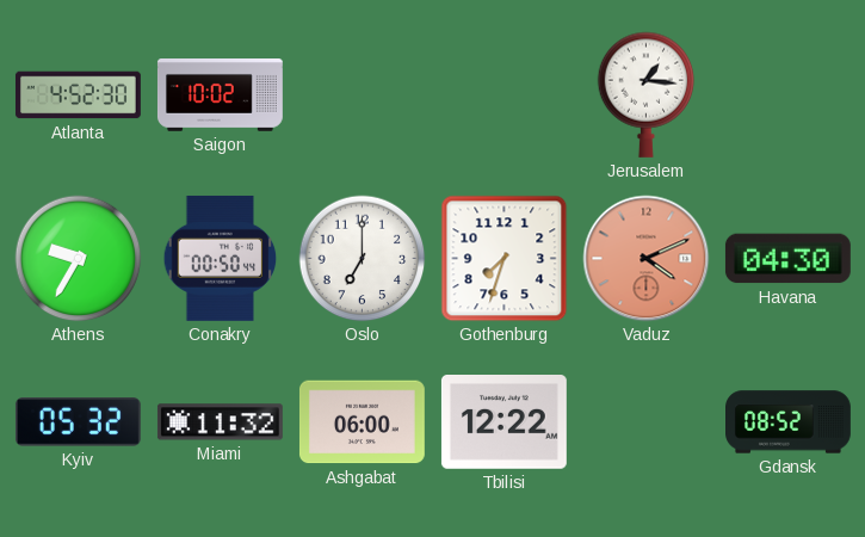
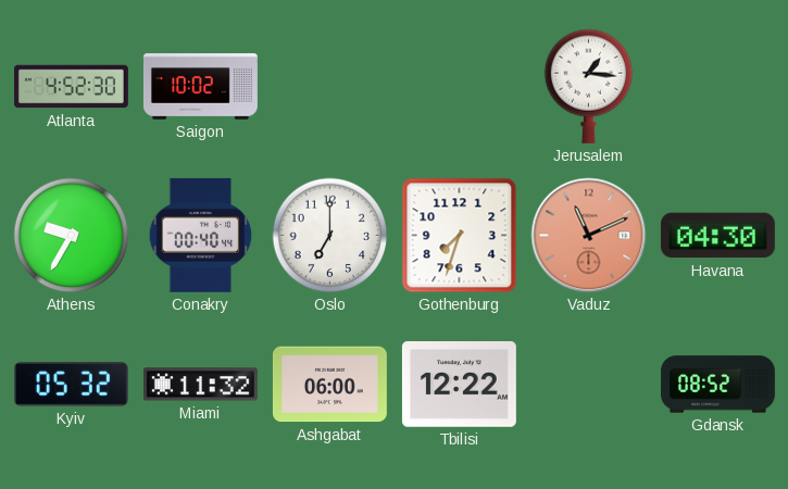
Conakry: 00:50 -> 00:40 (201, 235)
Vaduz: 4:11 -> 11:11 (589, 236)
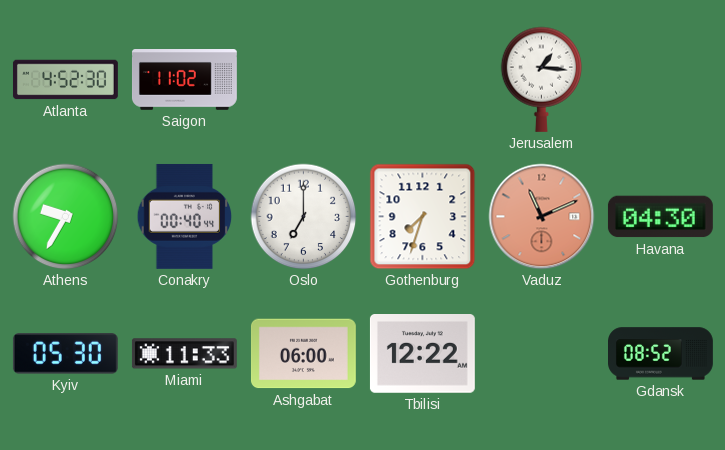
Saigon: 10:02 -> 11:02 (184, 80)
Kyiv: 05:32 -> 05:30 (65, 354)
Miami: 11:32 -> 11:33 (184, 354)
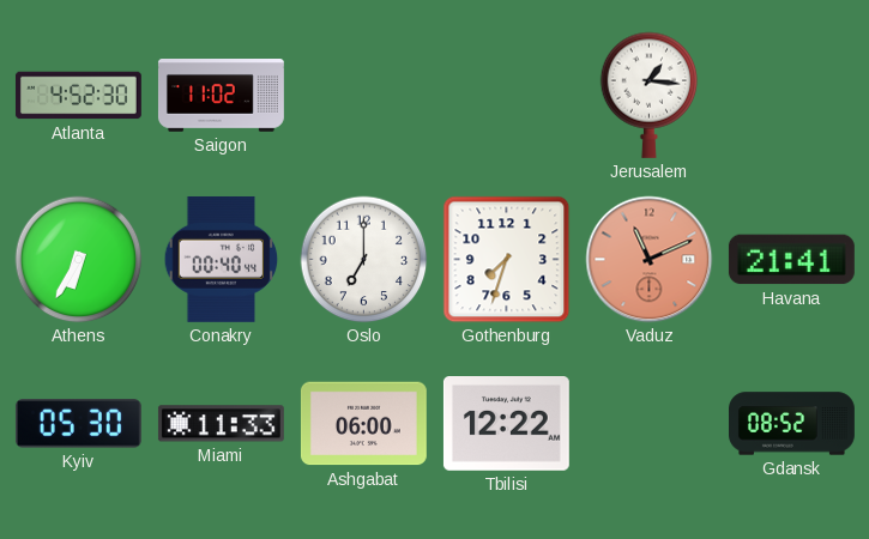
Athens: 9:35 -> 6:35 (79, 260)
Havana: 04:30 -> 21:41 (791, 260)
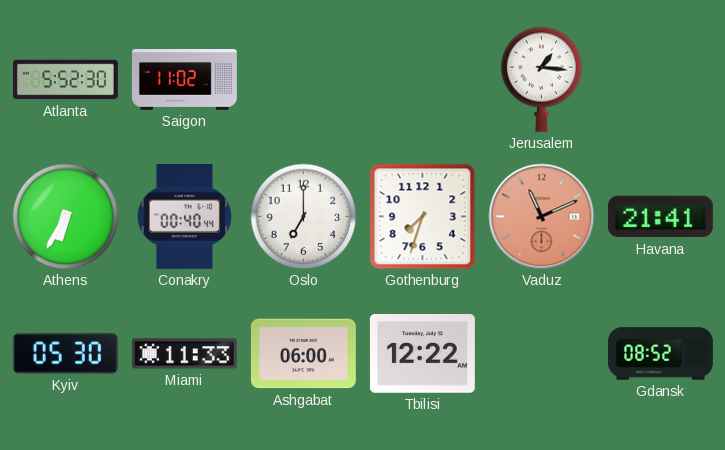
Atlanta: 4:52 -> 5:52 (66, 80)
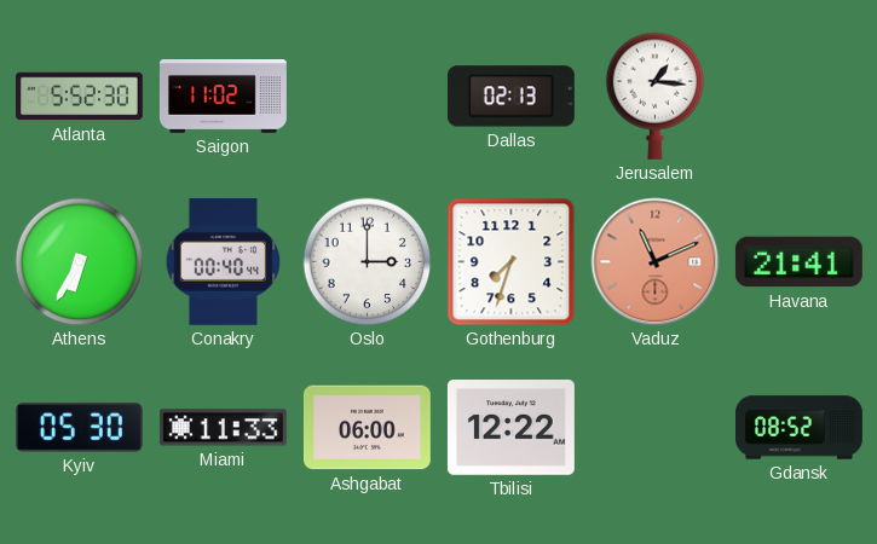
Dallas: none -> 02:13 (510, 97)
Oslo: 7:00 -> 3:00 (368, 262)
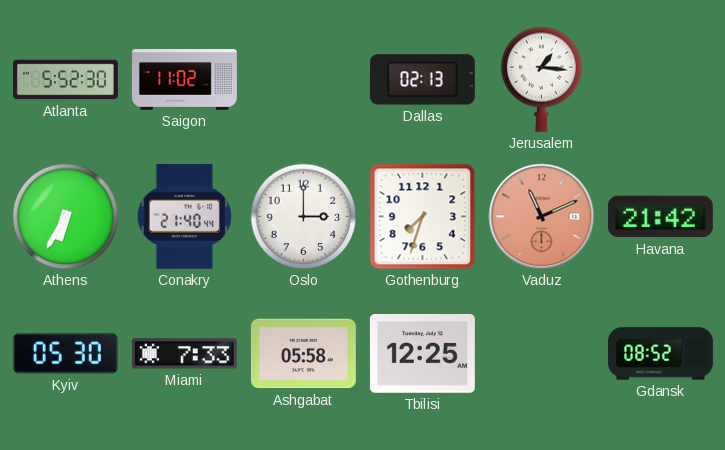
Conakry: 00:40 -> 21:40 (185, 216)
Havana: 21:41 -> 21:42 (660, 217)
Miami: 11:33 -> 7:33 (184, 354)
Ashgabat: 06:00 -> 05:58 (303, 354)
Tbilisi: 12:22 -> 12:25 (422, 354)
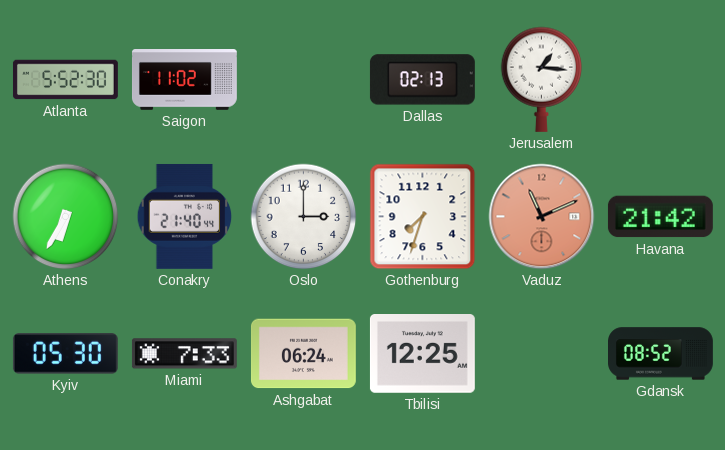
Ashgabat: 05:58 -> 06:24 (303, 354)
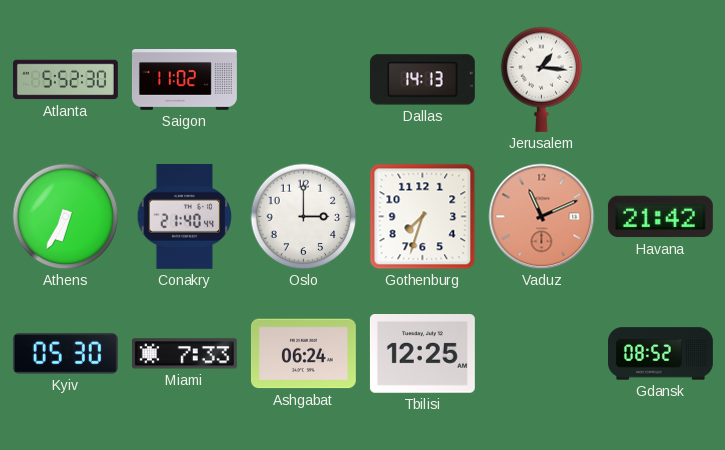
Dallas: 02:13 -> 14:13 (422, 80)
